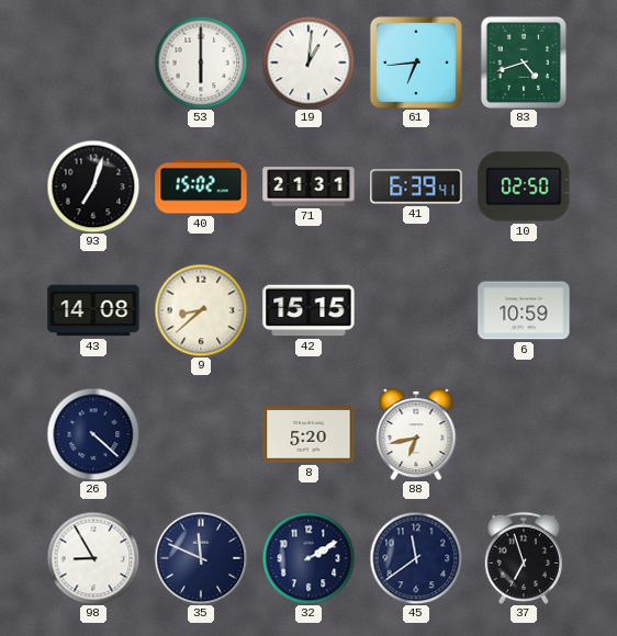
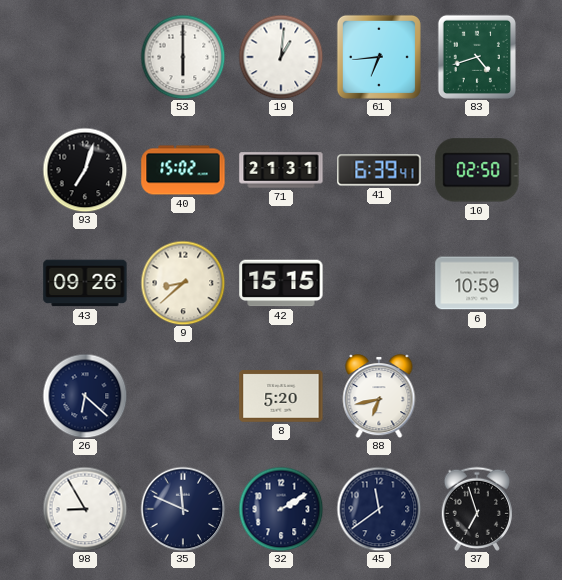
43: 14:08 -> 09:26 (85, 283)
26: 4:22 -> 6:22 (85, 396)
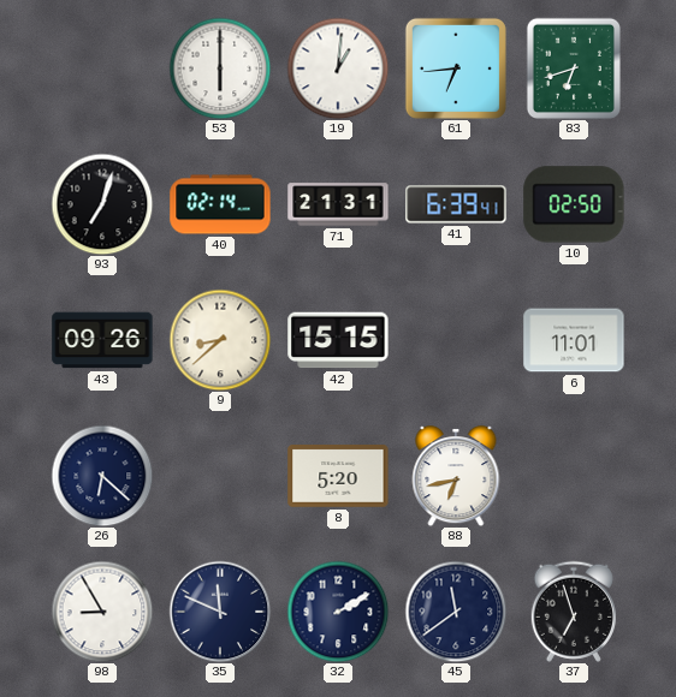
83: 4:42 -> 6:42 (574, 68)
40: 15:02 -> 02:14 (220, 204)
6: 10:59 -> 11:01 (574, 340)
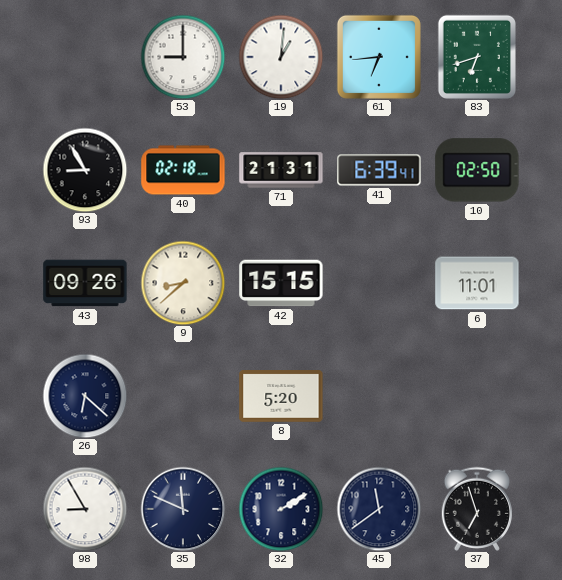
53: 6:00 -> 9:00 (183, 57)
93: 7:03 -> 8:55 (85, 170)
40: 02:14 -> 02:18 (183, 170)
88: 6:43 -> none (456, 477)
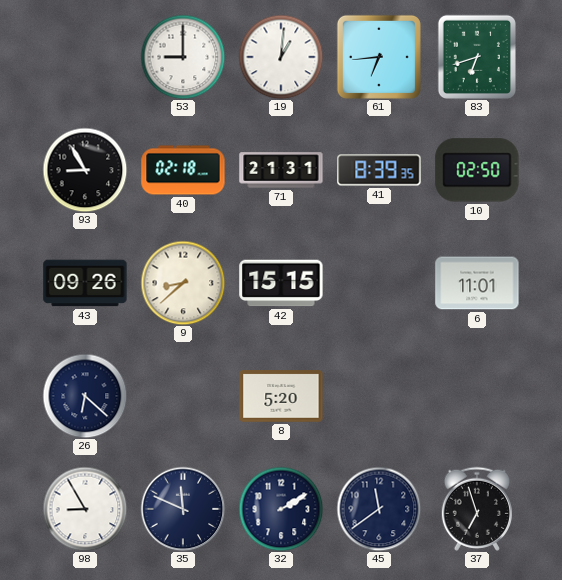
41: 6:39 -> 8:39 (379, 170)
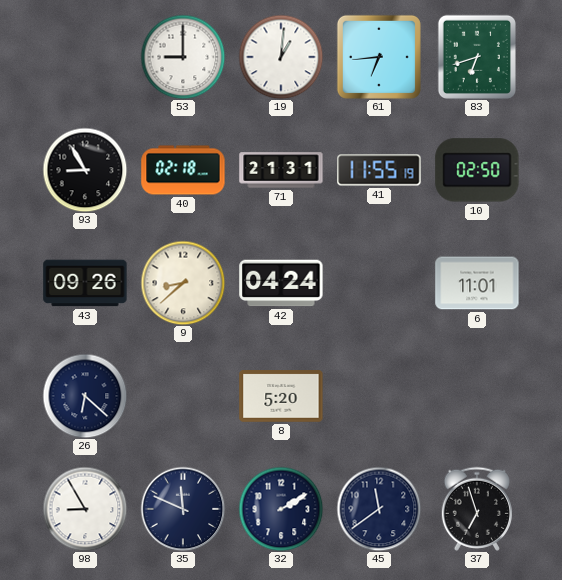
41: 8:39 -> 11:55 (379, 170)
42: 15:15 -> 04:24 (281, 283)
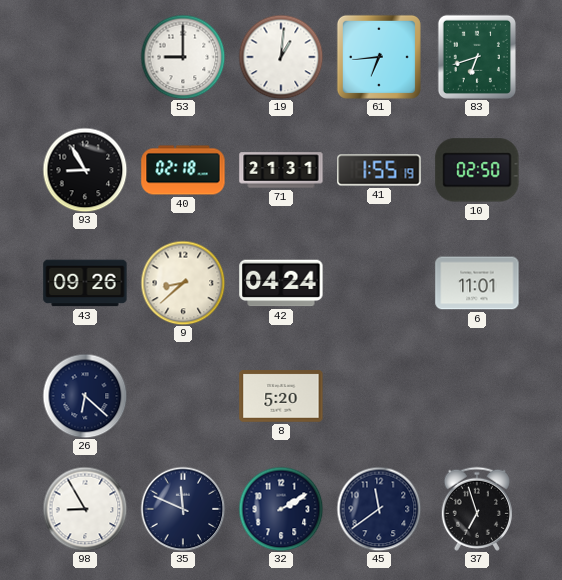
41: 11:55 -> 1:55 (379, 170)
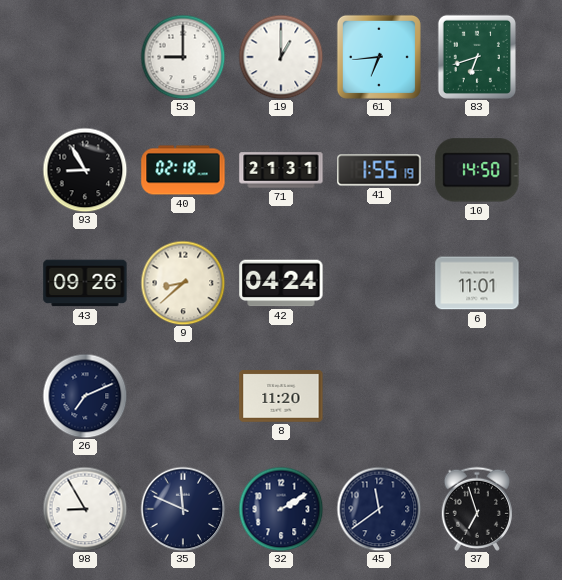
19: 1:01 -> 1:00 (281, 57)
10: 02:50 -> 14:50 (477, 170)
26: 6:22 -> 7:11 (85, 396)
8: 5:20 -> 11:20 (281, 396)
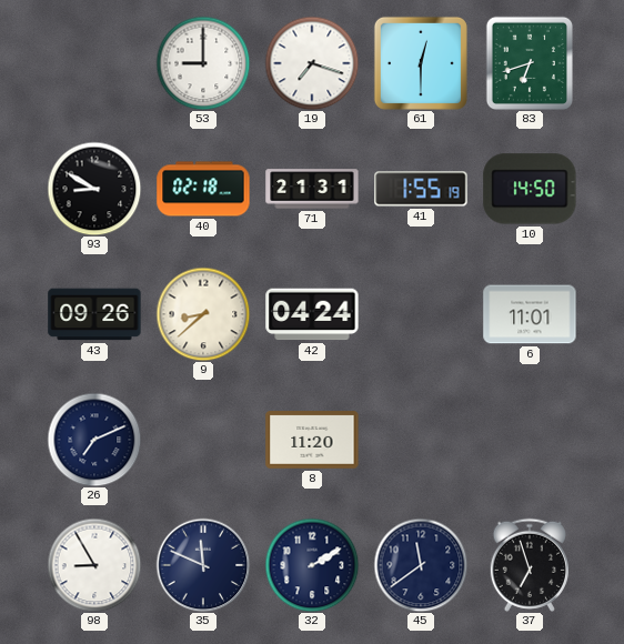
19: 1:00 -> 7:18 (312, 63)
61: 6:44 -> 12:30 (421, 63)
93: 8:55 -> 8:50 (94, 189)
